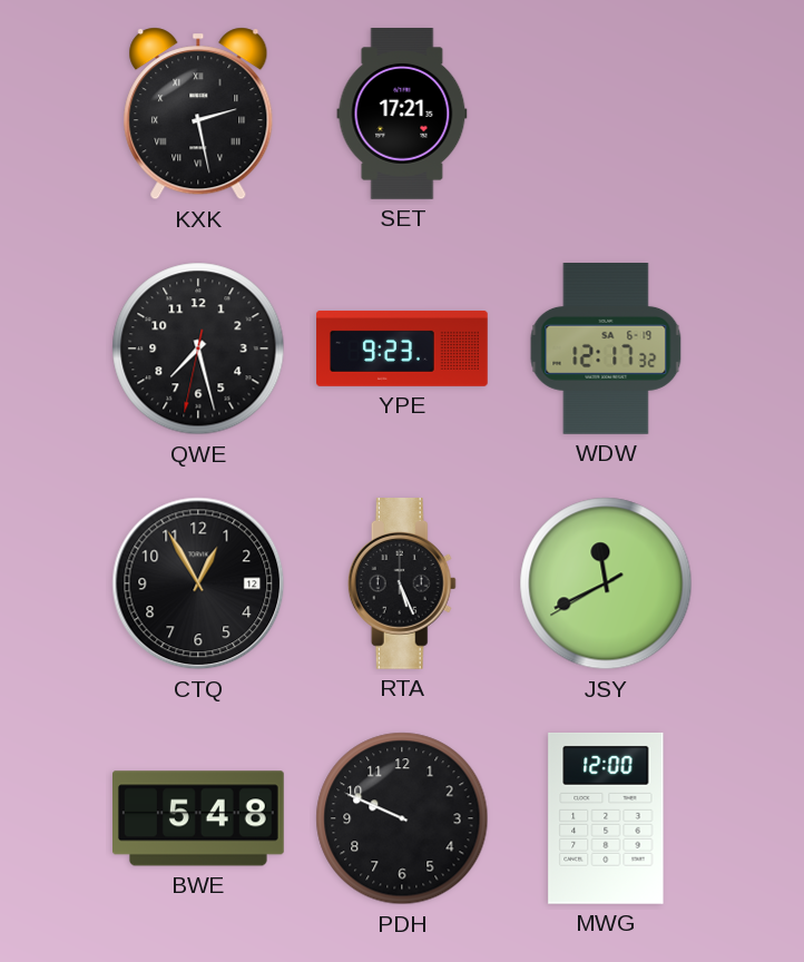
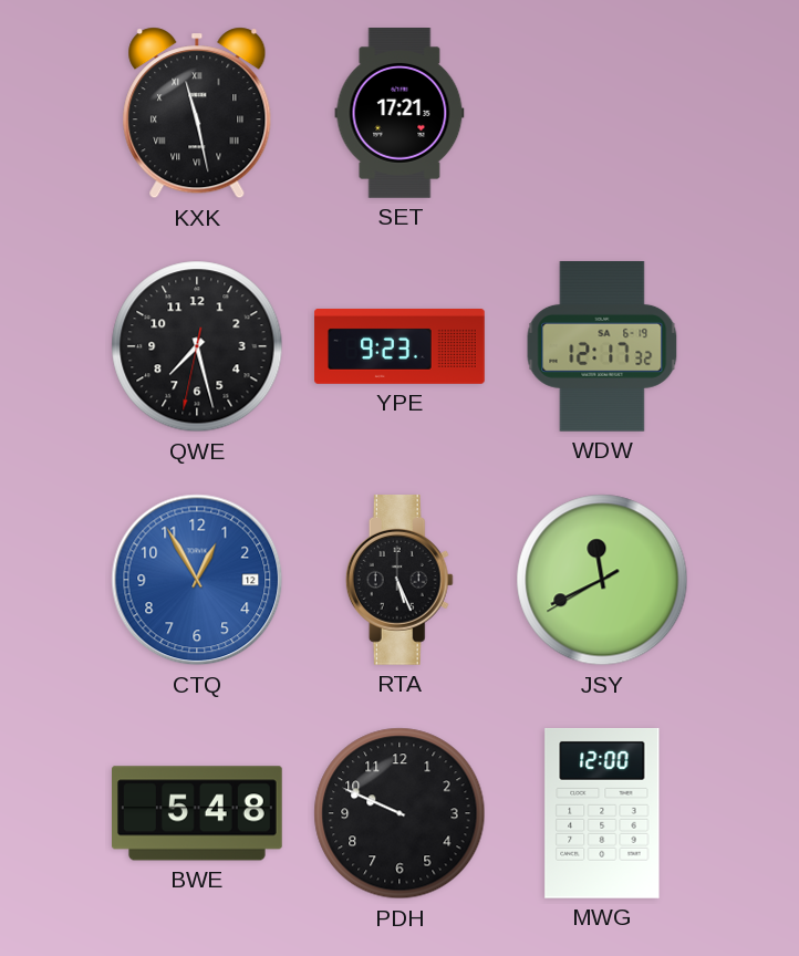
KXK: 2:28 -> 11:28 (197, 113)
CTQ dial: black -> blue (197, 580)
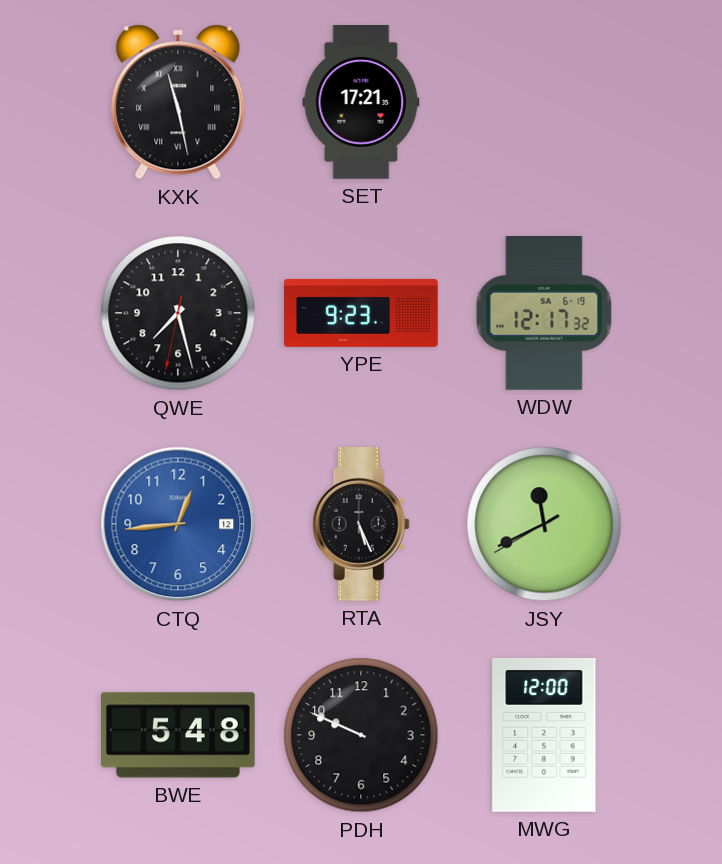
CTQ: 12:55 -> 12:44 (178, 524)
